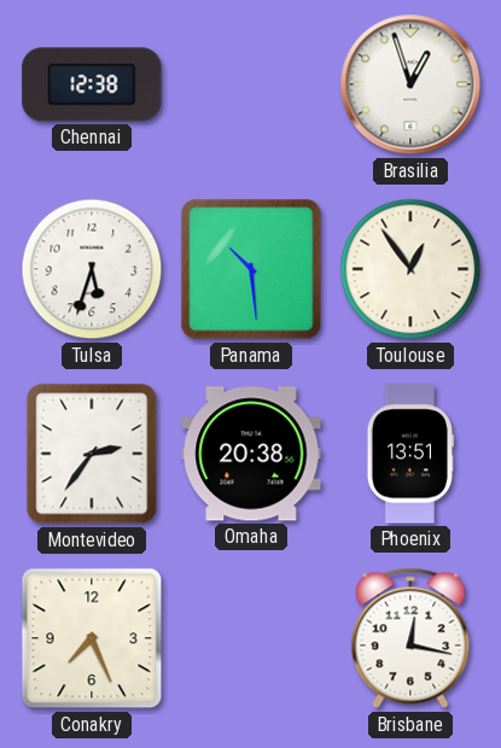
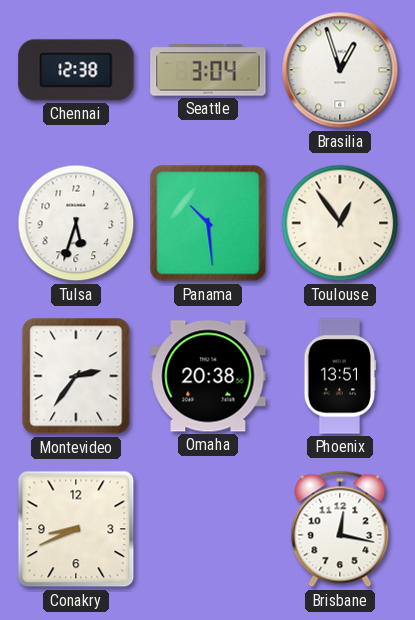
Seattle: none -> 3:04 (208, 70)
Conakry: 7:26 -> 8:41 (76, 529)
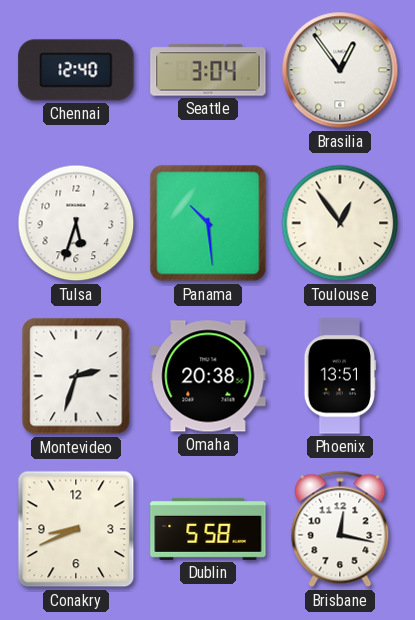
Chennai: 12:38 -> 12:40 (76, 70)
Brasilia: 12:57 -> 12:54 (340, 70)
Montevideo: 2:36 -> 2:33 (76, 376)
Dublin: none -> 5:58 (208, 529)
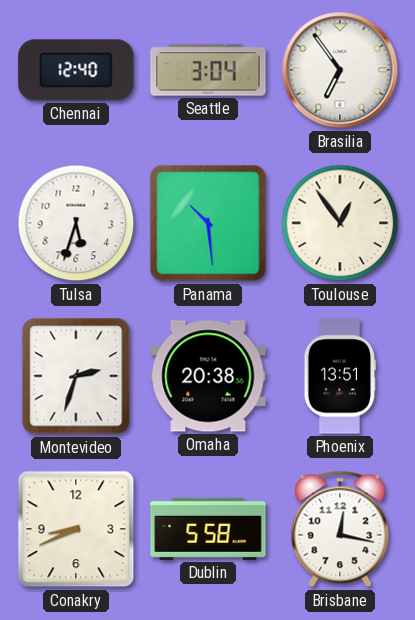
Brasilia: 12:54 -> 6:54 (340, 70)
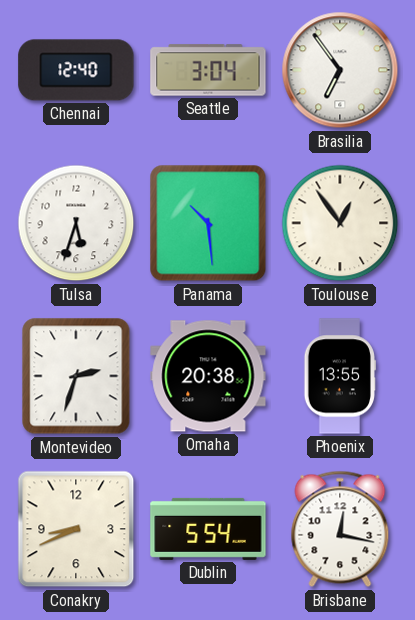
Phoenix: 13:51 -> 13:55 (340, 376)
Dublin: 5:58 -> 5:54 (208, 529)
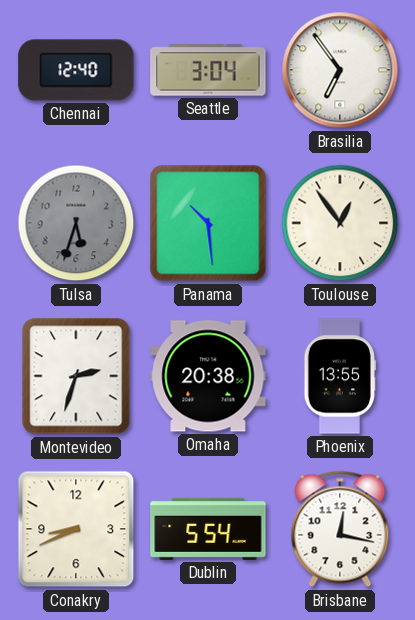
Tulsa dial: white -> grey (76, 223)
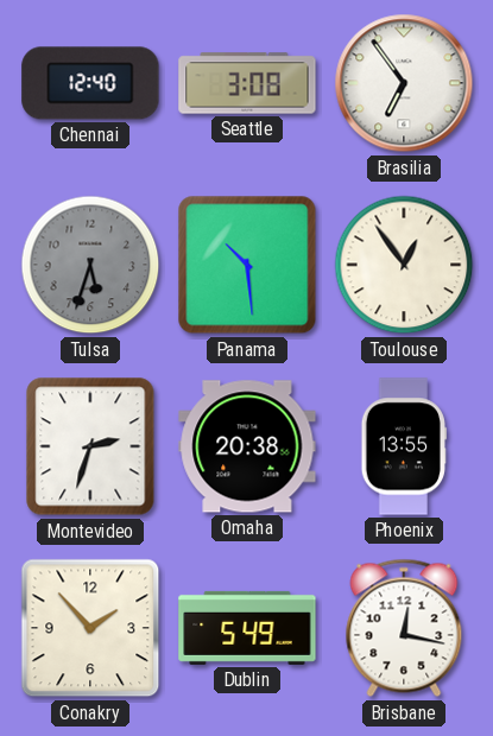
Seattle: 3:04 -> 3:08 (247, 83)
Conakry: 8:41 -> 1:53 (90, 628)
Dublin: 5:54 -> 5:49 (247, 628)
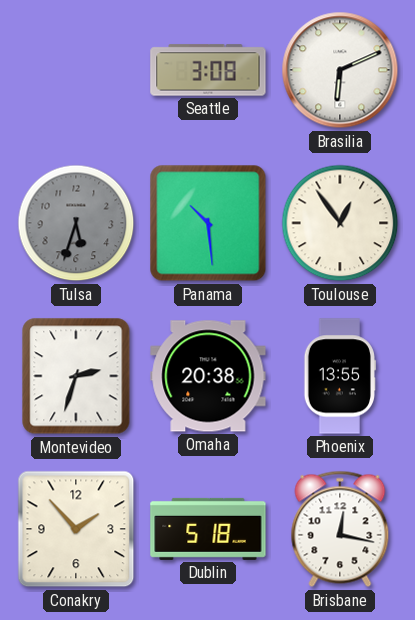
Chennai: 12:40 -> none (90, 83)
Brasilia: 6:54 -> 6:11 (340, 70)
Dublin: 5:49 -> 5:18 (208, 529)
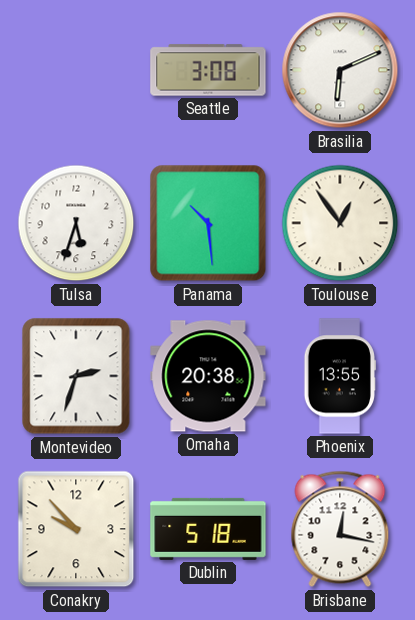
Tulsa dial: grey -> white (76, 223)
Conakry: 1:53 -> 9:53 (76, 529)
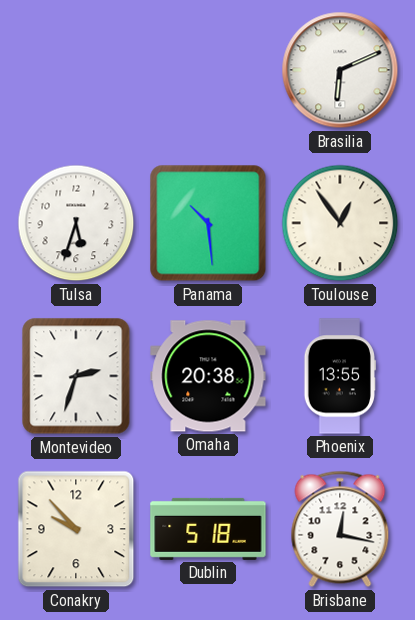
Seattle: 3:08 -> none (208, 70)
